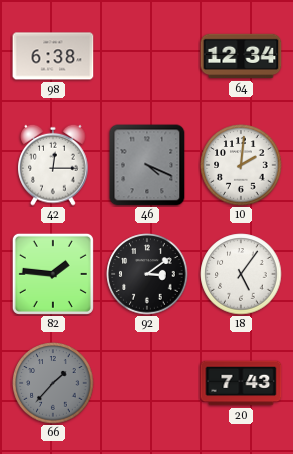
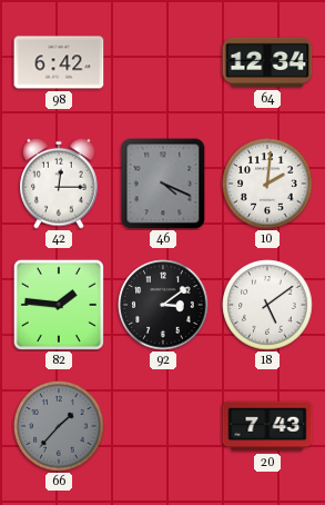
98: 6:38 -> 6:42 (59, 62)
18: 5:06 -> 5:09 (267, 305)
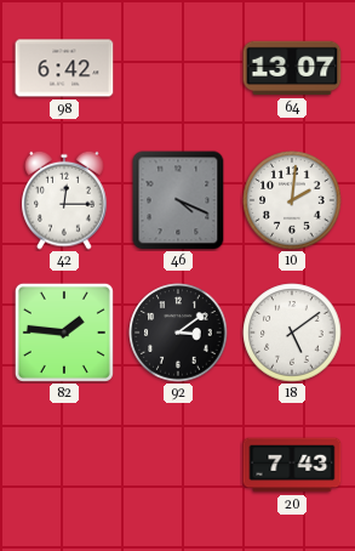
64: 12:34 -> 13:07 (292, 68)
66: 1:37 -> none (59, 426)
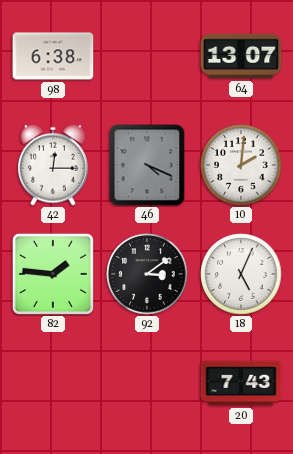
98: 6:42 -> 6:38 (53, 56)
18: 5:09 -> 5:04 (241, 274)
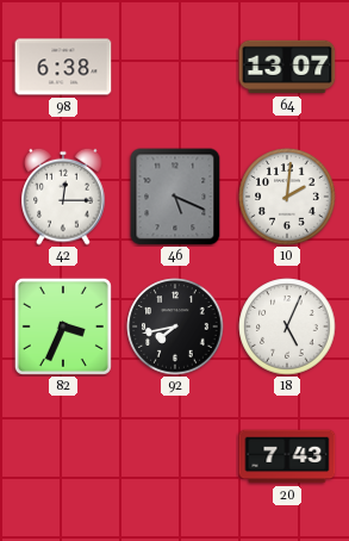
46: 4:19 -> 5:19 (175, 197)
82: 1:46 -> 3:34 (63, 327)
92: 3:09 -> 7:43 (175, 327)
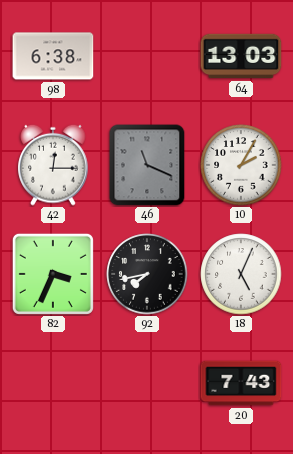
64: 13:07 -> 13:03 (241, 56)
46: 5:19 -> 11:19 (147, 165)
10: 2:01 -> 2:05 (241, 165)
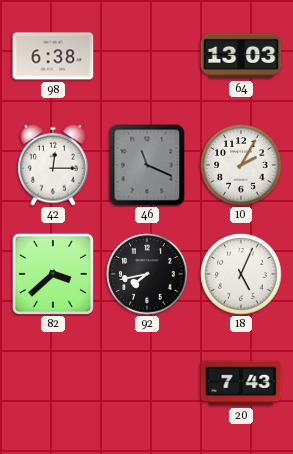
82: 3:34 -> 3:38 (53, 274)
